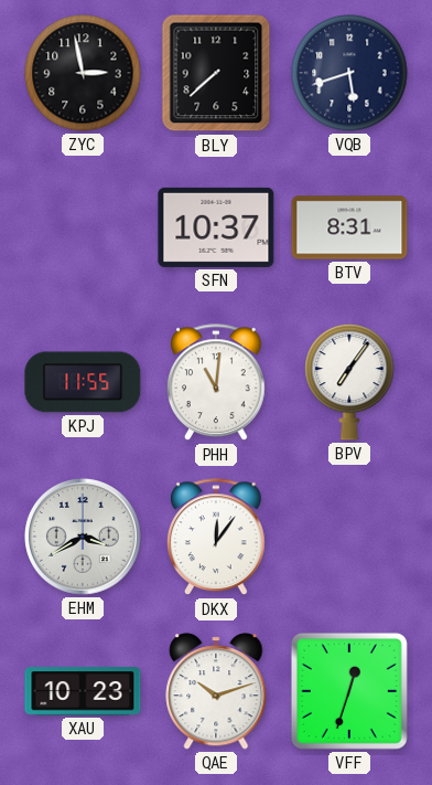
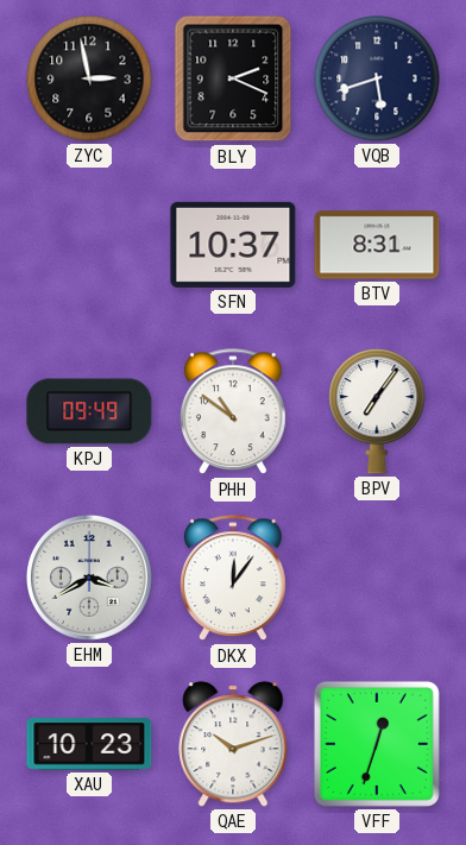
BLY: 7:38 -> 2:19 (233, 78)
KPJ: 11:55 -> 09:49 (89, 411)
PHH: 11:01 -> 10:51 (234, 412)
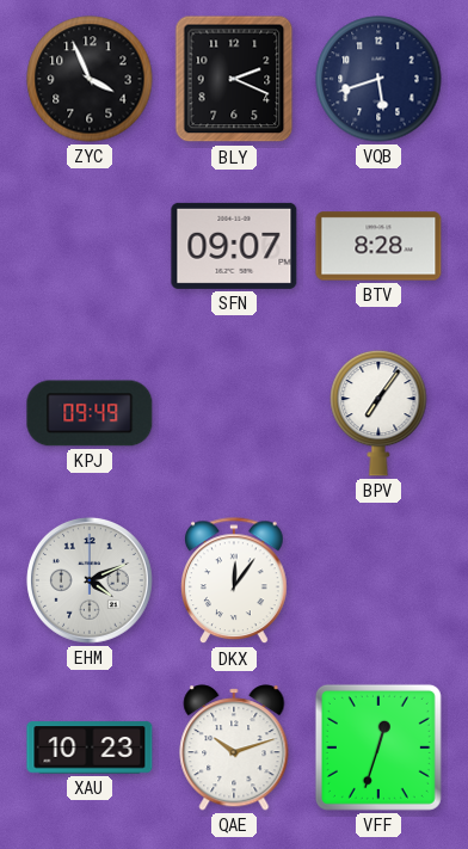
ZYC: 2:58 -> 3:56 (90, 79)
SFN: 10:37 -> 09:07 (234, 246)
BTV: 8:31 -> 8:28 (378, 246)
PHH: 10:51 -> none (234, 412)
EHM: 3:40 -> 4:11 (90, 580)
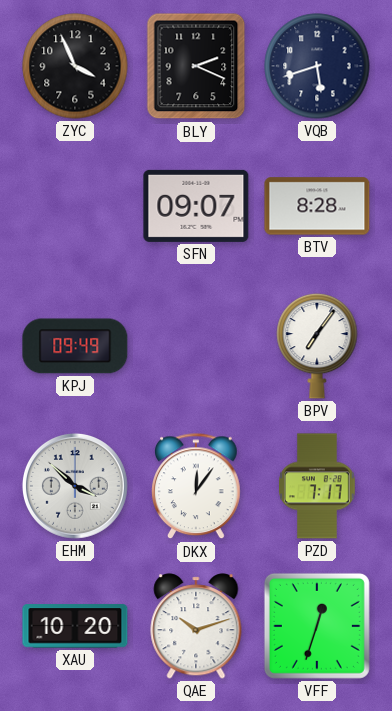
EHM: 4:11 -> 3:52 (75, 486)
PZD: none -> 7:17 (318, 486)
XAU: 10:23 -> 10:20 (75, 626)
